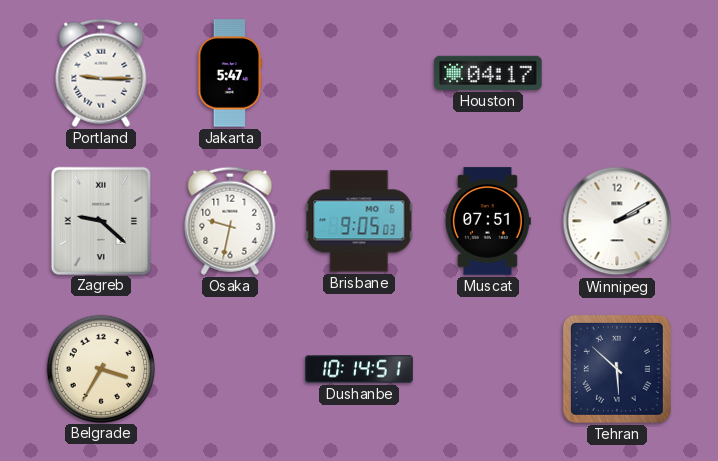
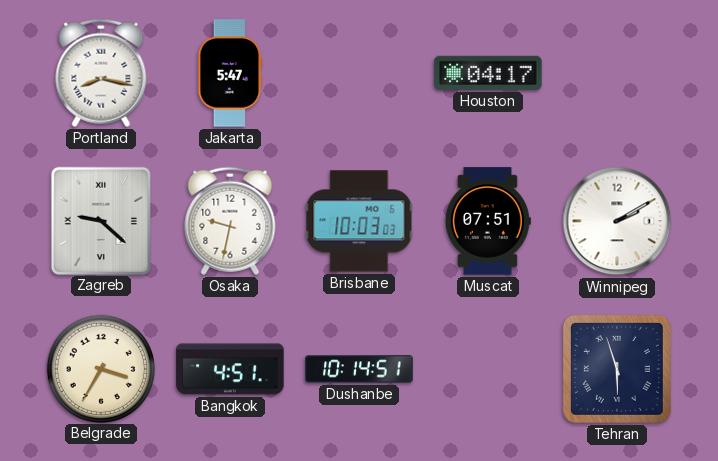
Portland: 9:15 -> 8:17 (101, 73)
Brisbane: 9:05 -> 10:03 (359, 221)
Bangkok: none -> 4:51 (230, 369)
Tehran: 5:52 -> 5:57 (617, 369)
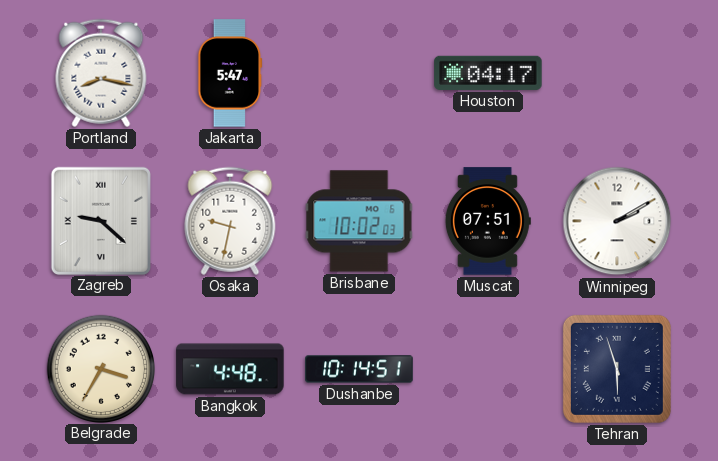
Brisbane: 10:03 -> 10:02 (359, 221)
Bangkok: 4:51 -> 4:48 (230, 369)
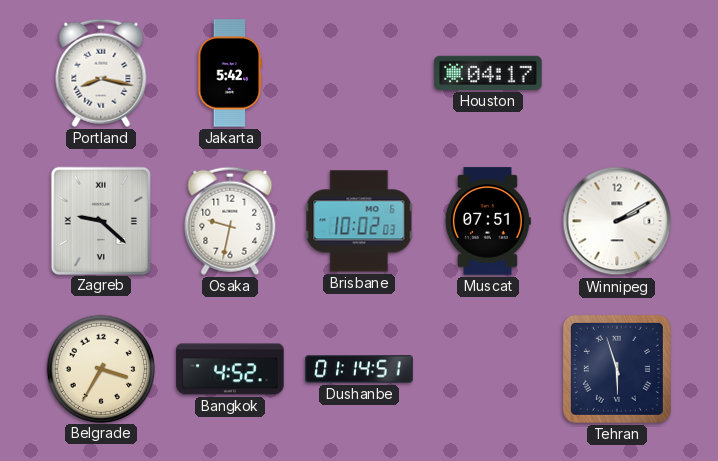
Jakarta: 5:47 -> 5:42 (230, 73)
Bangkok: 4:48 -> 4:52 (230, 369)
Dushanbe: 10:14 -> 01:14 (359, 369)
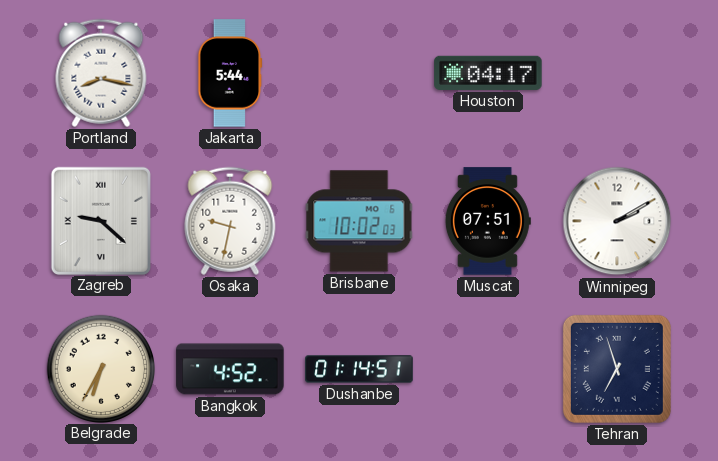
Jakarta: 5:42 -> 5:44 (230, 73)
Belgrade: 3:35 -> 6:35 (100, 368)
Tehran: 5:57 -> 6:57 (617, 369)
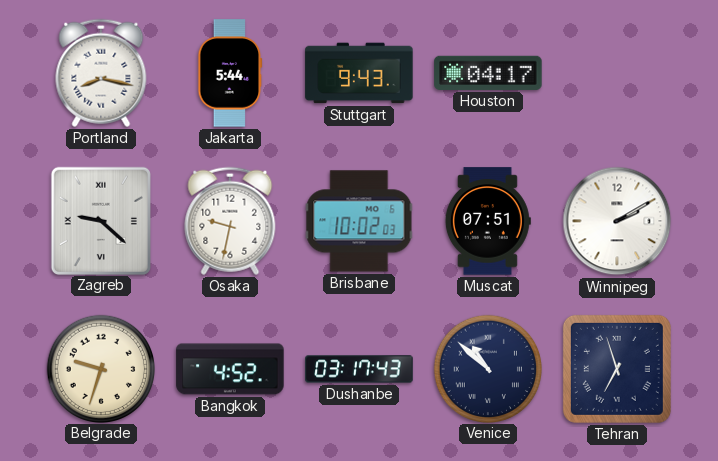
Stuttgart: none -> 9:43 (359, 73)
Belgrade: 6:35 -> 9:33 (100, 368)
Dushanbe: 01:14 -> 03:17 (359, 369)
Venice: none -> 10:52 (487, 368)
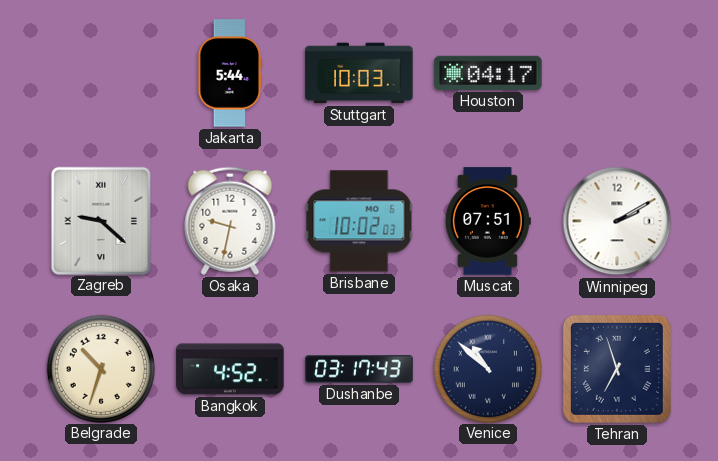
Portland: 8:17 -> none (101, 73)
Stuttgart: 9:43 -> 10:03 (359, 73)
Belgrade: 9:33 -> 10:33 (100, 368)
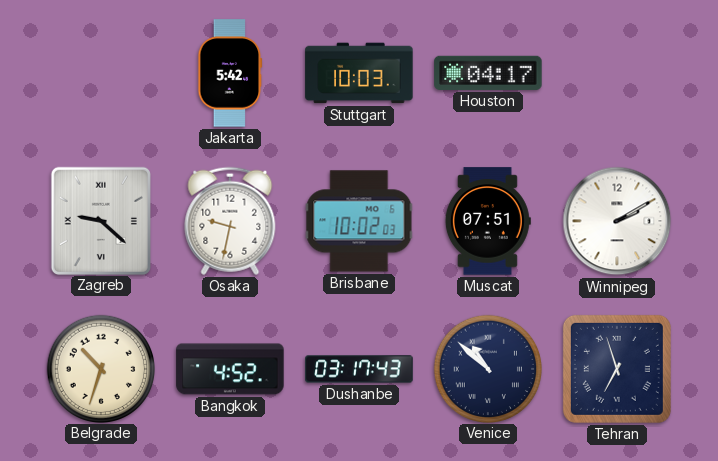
Jakarta: 5:44 -> 5:42 (230, 73)
